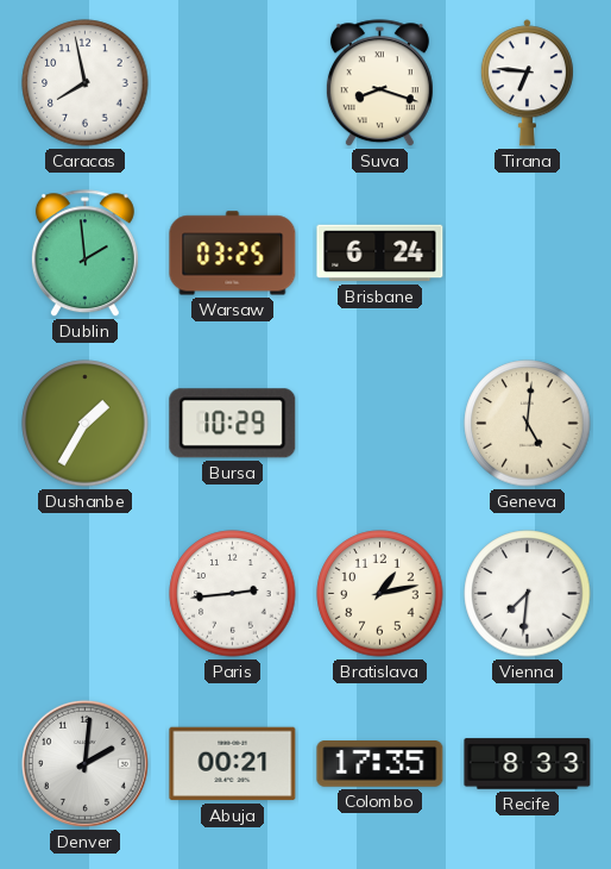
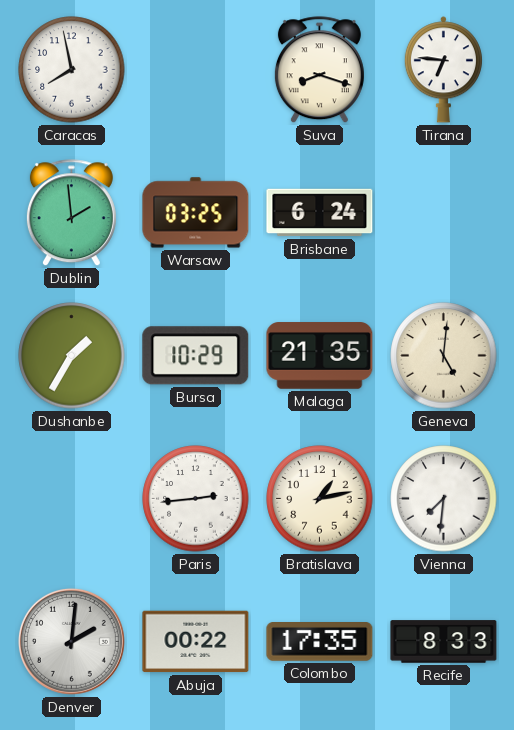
Malaga: none -> 21:35 (320, 356)
Abuja: 00:21 -> 00:22 (196, 642)
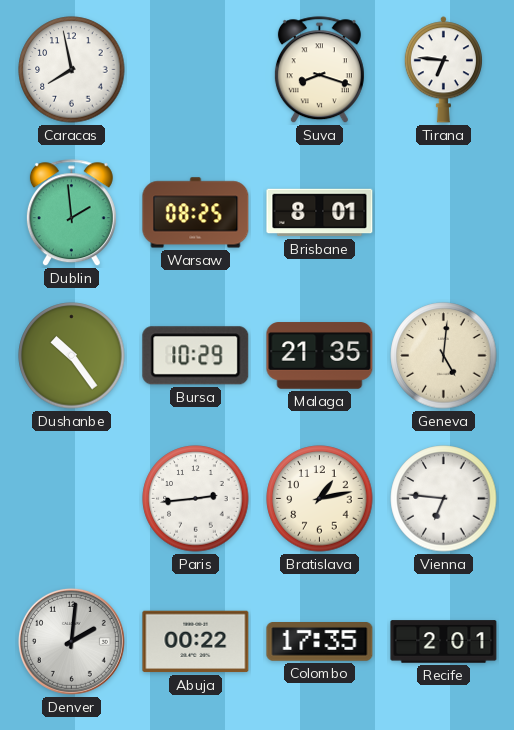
Warsaw: 03:25 -> 08:25 (196, 213)
Brisbane: 6:24 -> 8:01 (320, 213)
Dushanbe: 1:35 -> 10:24 (72, 356)
Vienna: 7:31 -> 6:46 (444, 499)
Recife: 8:33 -> 2:01 (444, 642)
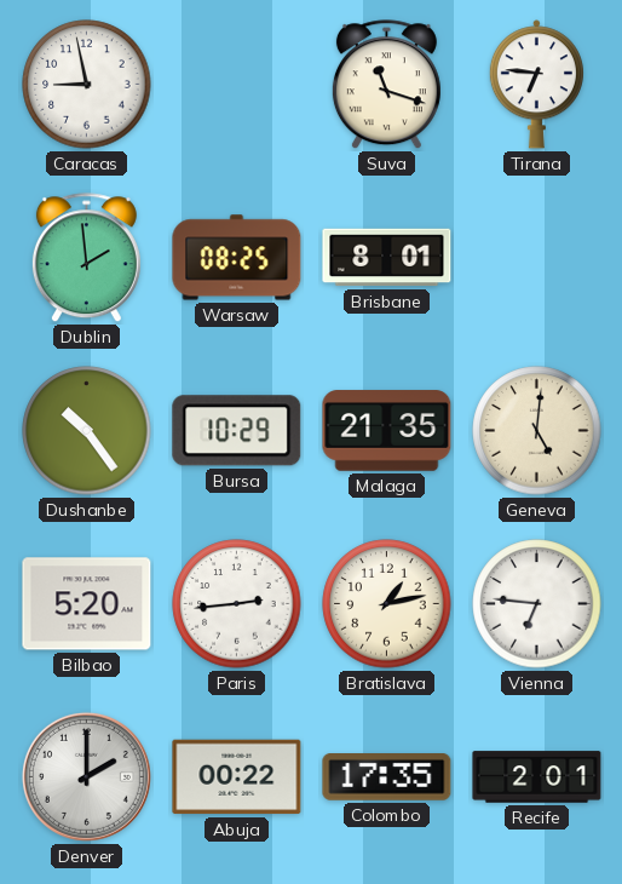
Caracas: 7:58 -> 8:58 (87, 85)
Suva: 8:18 -> 11:18 (386, 85)
Bilbao: none -> 5:20 (87, 604)
Denver: 2:01 -> 2:00 (86, 776)
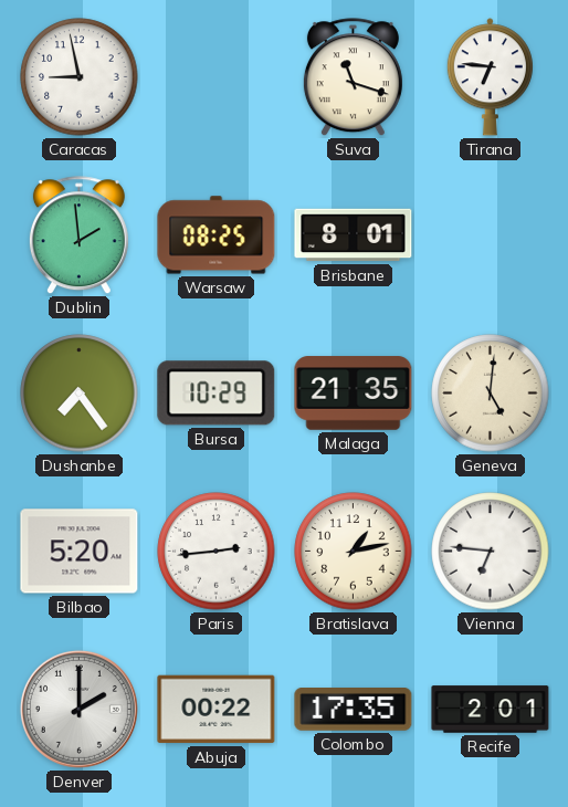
Dushanbe: 10:24 -> 7:24 (80, 394)
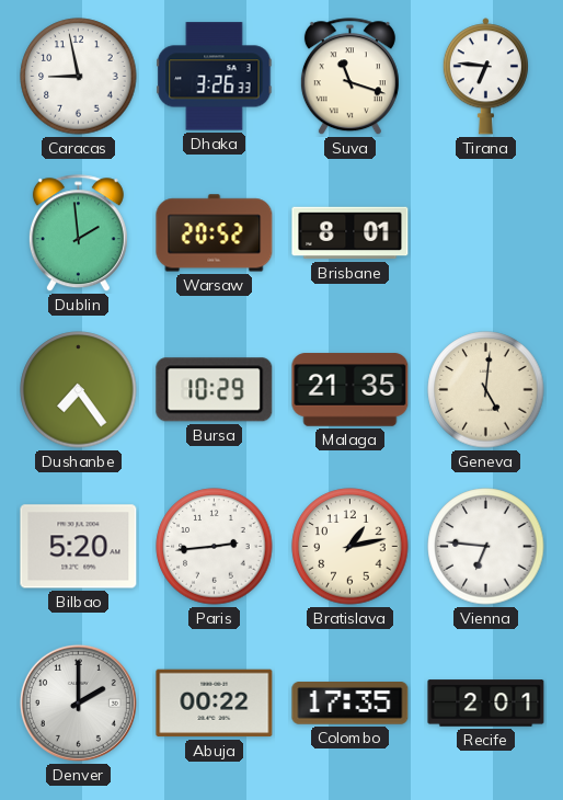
Dhaka: none -> 3:26 (215, 77)
Warsaw: 08:25 -> 20:52 (215, 233)
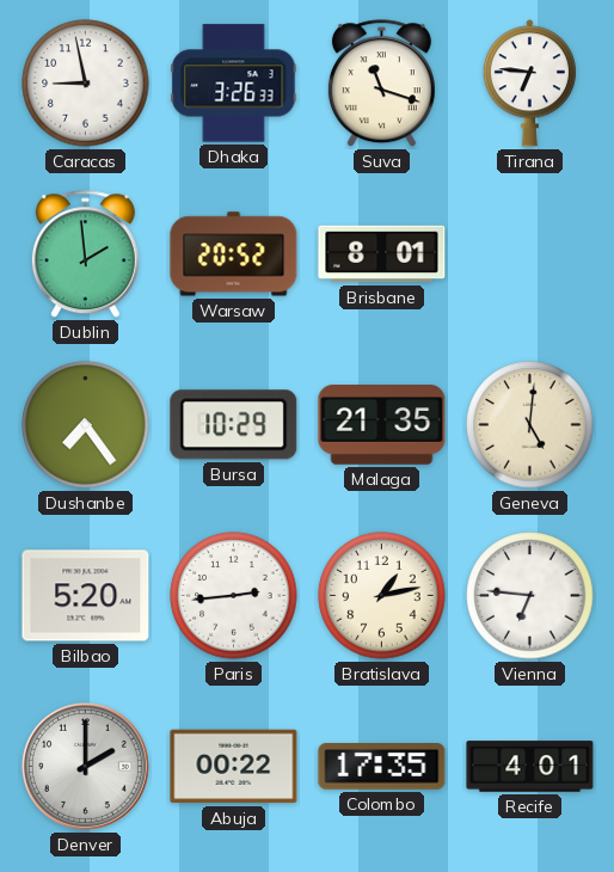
Recife: 2:01 -> 4:01 (530, 767)
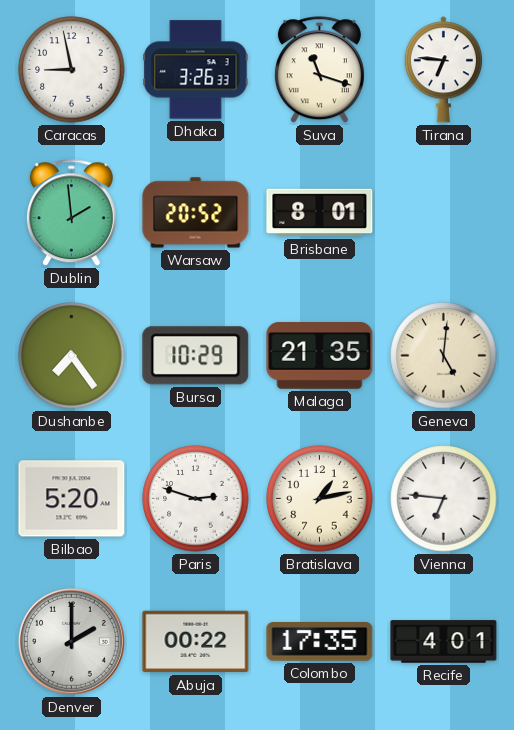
Paris: 2:44 -> 2:48 (196, 499)
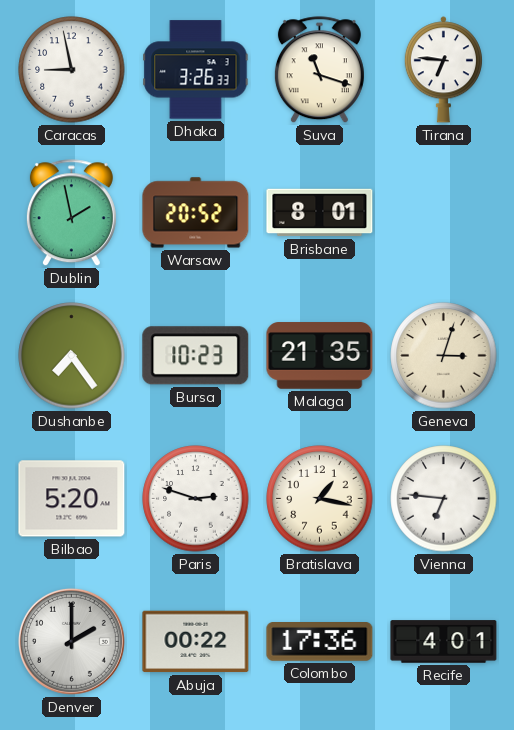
Dublin: 1:59 -> 1:58 (71, 213)
Bursa: 10:29 -> 10:23 (196, 356)
Geneva: 5:01 -> 3:03 (444, 356)
Bratislava: 1:13 -> 1:17 (320, 499)
Colombo: 17:35 -> 17:36 (320, 642)
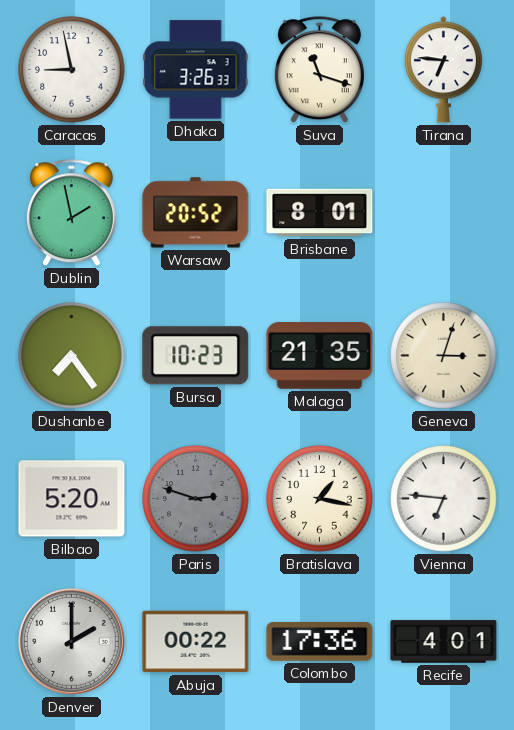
Paris dial: white -> grey (196, 499)
